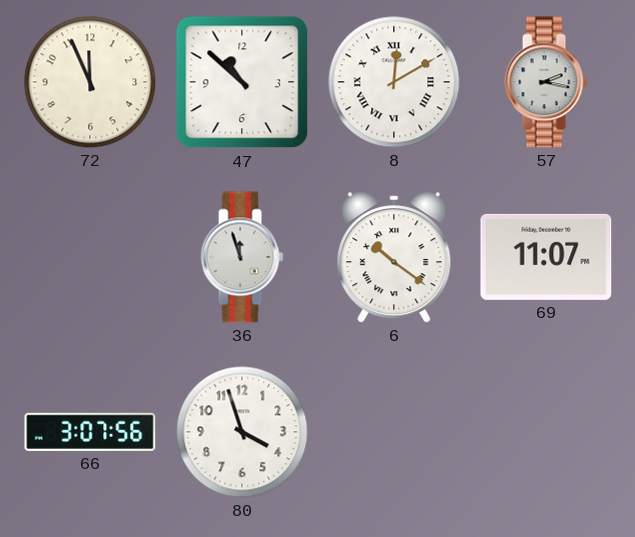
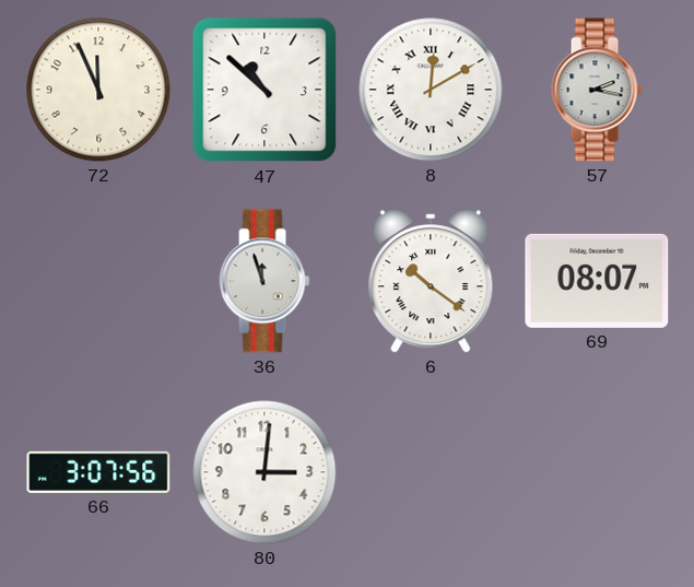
69: 11:07 -> 08:07 (597, 281)
80: 3:57 -> 3:01 (264, 472)
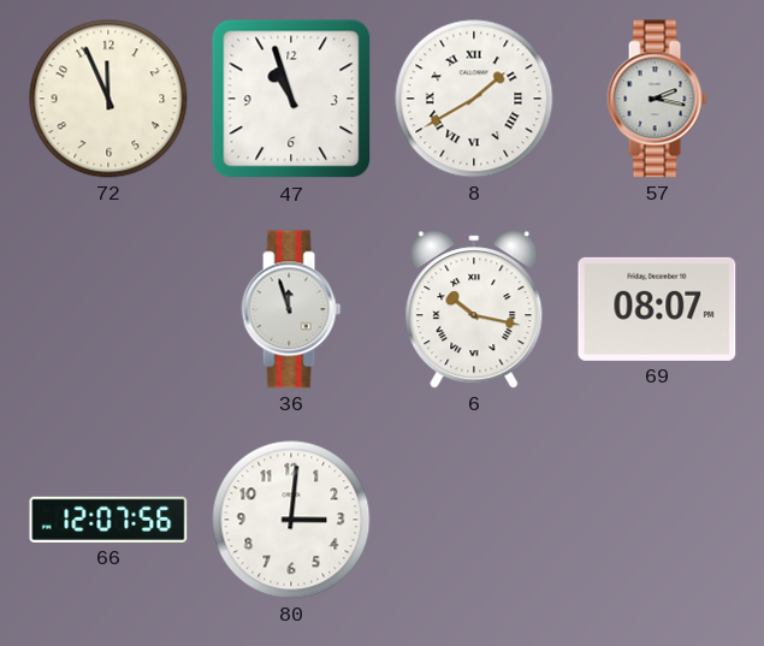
47: 10:52 -> 10:57 (291, 99)
8: 12:10 -> 1:40 (474, 99)
6: 10:21 -> 10:17 (474, 309)
66: 3:07 -> 12:07 (108, 520)
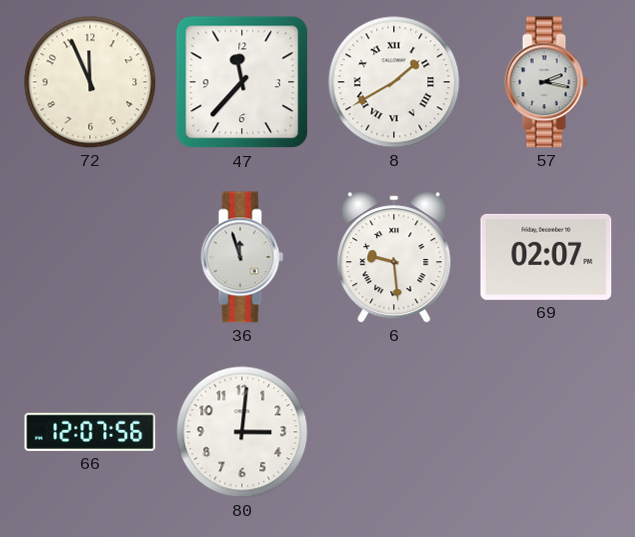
47: 10:57 -> 11:37 (242, 82)
6: 10:17 -> 9:29 (394, 257)
69: 08:07 -> 02:07 (546, 257)
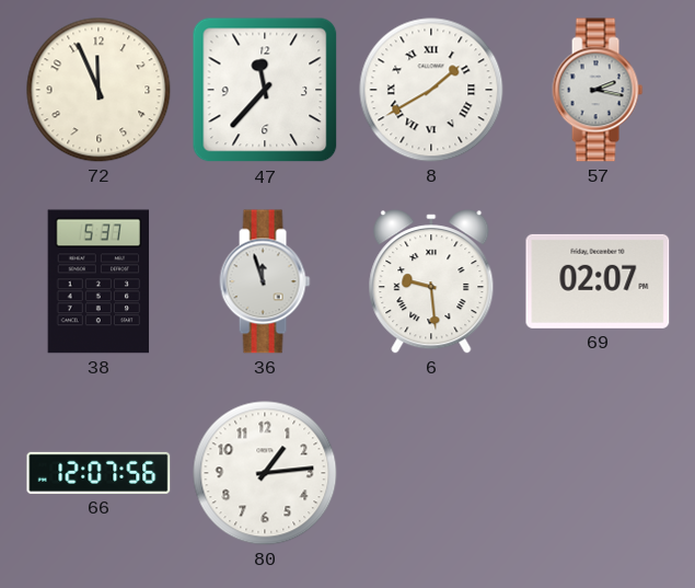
38: none -> 5:37 (99, 281)
80: 3:01 -> 1:14 (265, 473)
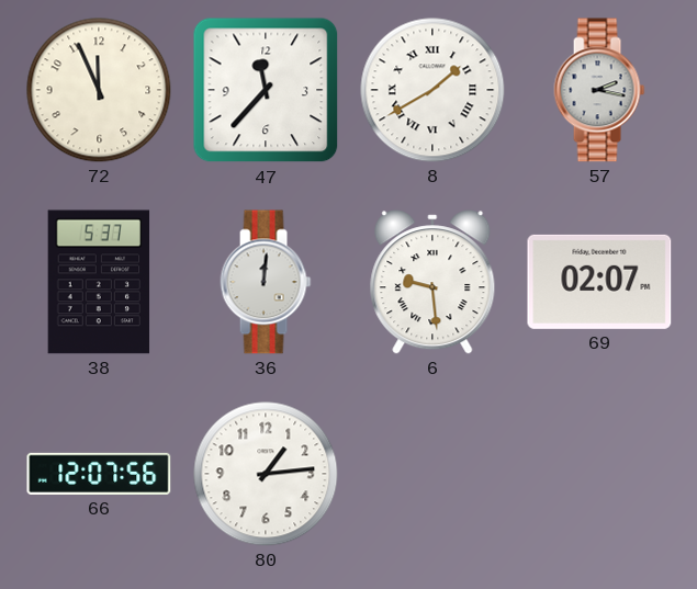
36: 11:57 -> 12:01 (266, 282)
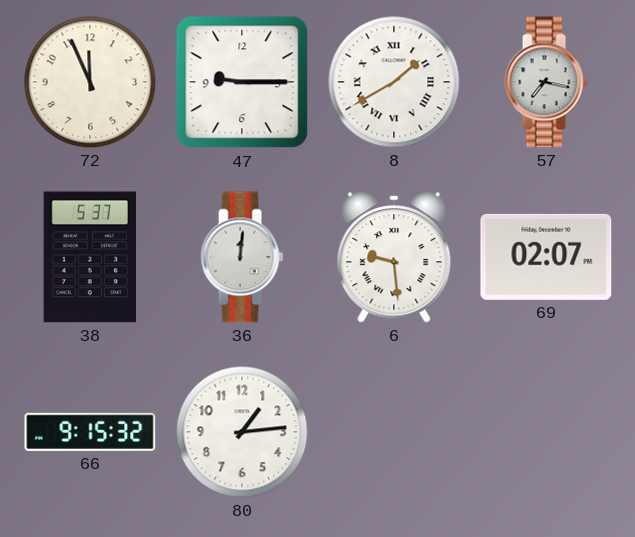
47: 11:37 -> 9:15 (242, 82)
57: 2:17 -> 7:17 (546, 82)
66: 12:07 -> 9:15 (90, 432)
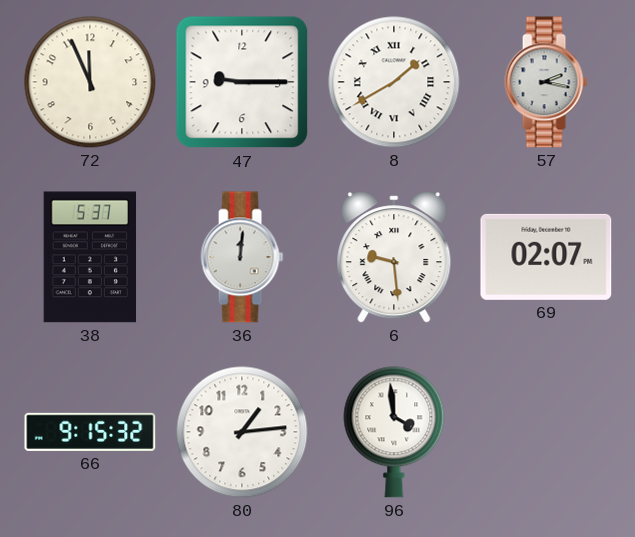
57: 7:17 -> 2:17 (546, 82)
96: none -> 3:59 (394, 432)
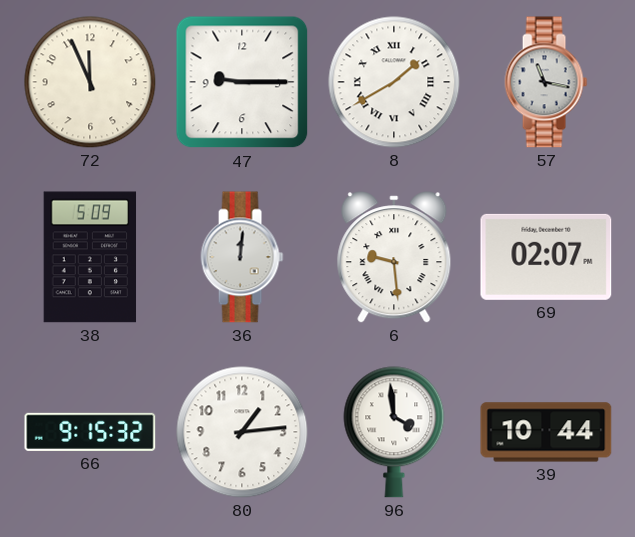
57: 2:17 -> 11:17 (546, 82)
38: 5:37 -> 5:09 (90, 257)
39: none -> 10:44 (546, 432)
